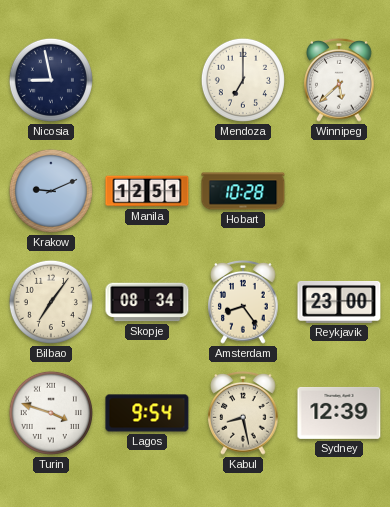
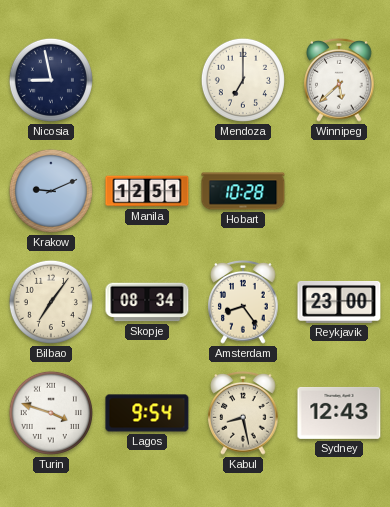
Sydney: 12:39 -> 12:43 (339, 413)
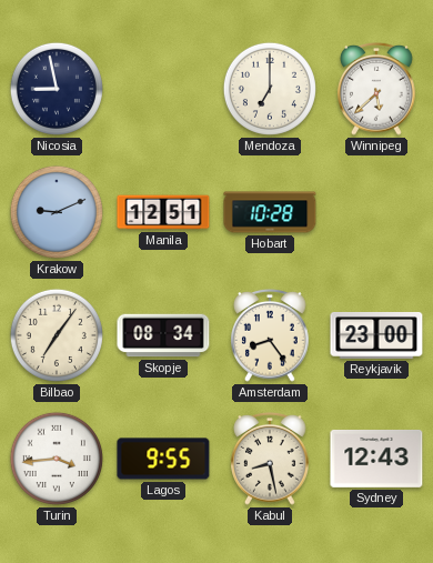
Turin: 3:48 -> 3:44 (57, 459)
Lagos: 9:54 -> 9:55 (163, 459)
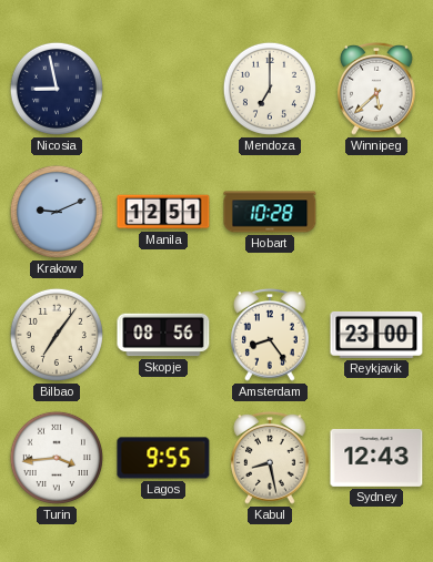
Skopje: 08:34 -> 08:56 (163, 335)
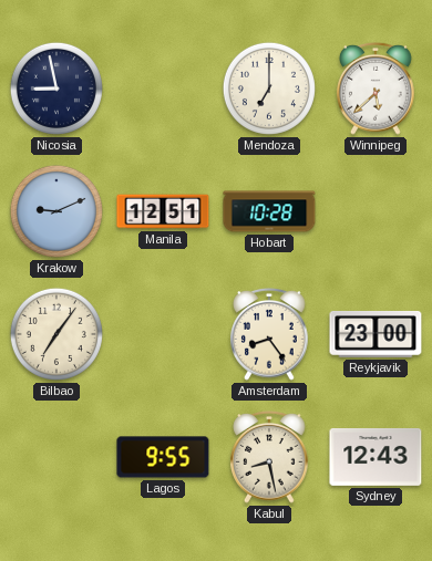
Skopje: 08:56 -> none (163, 335)
Turin: 3:44 -> none (57, 458)
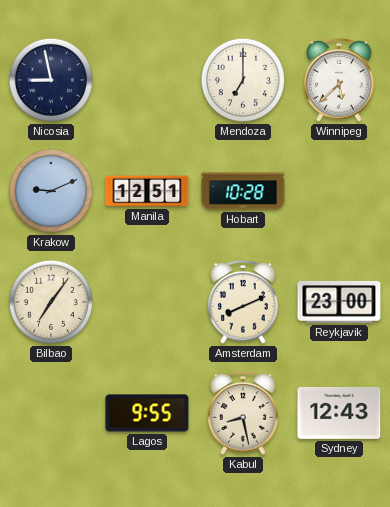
Amsterdam: 8:24 -> 8:11 (243, 302)
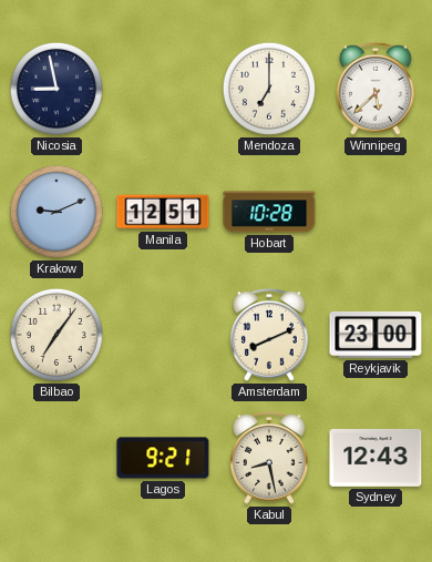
Lagos: 9:55 -> 9:21 (163, 458)
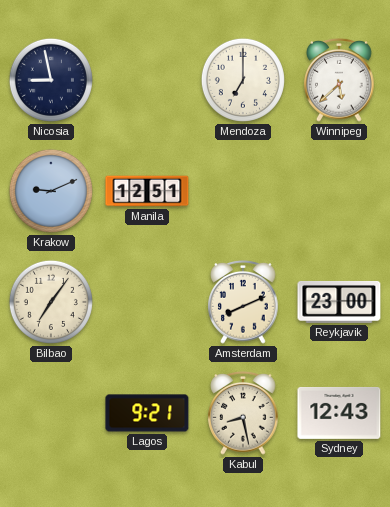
Hobart: 10:28 -> none (269, 212)
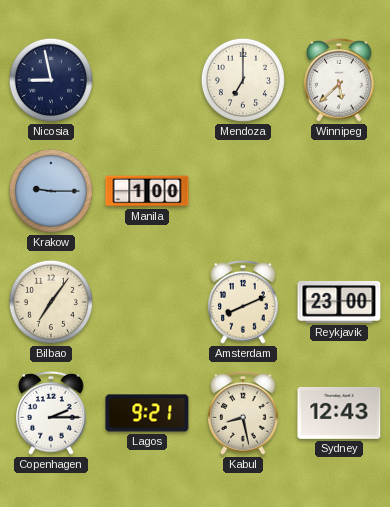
Krakow: 9:11 -> 9:15 (51, 191)
Manila: 12:51 -> 1:00 (147, 191)
Copenhagen: none -> 2:15 (51, 413)
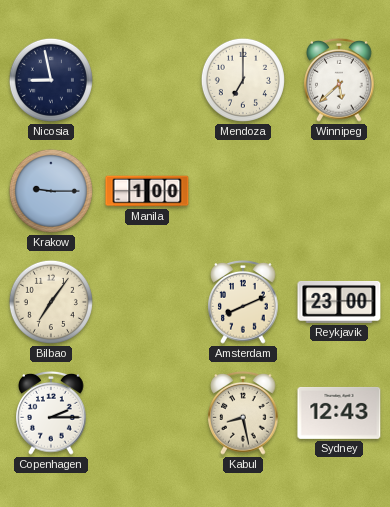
Lagos: 9:21 -> none (147, 413)
